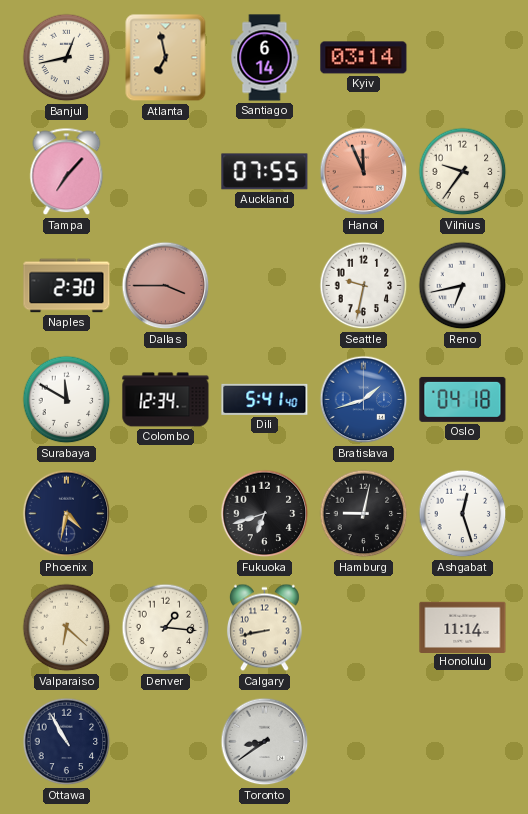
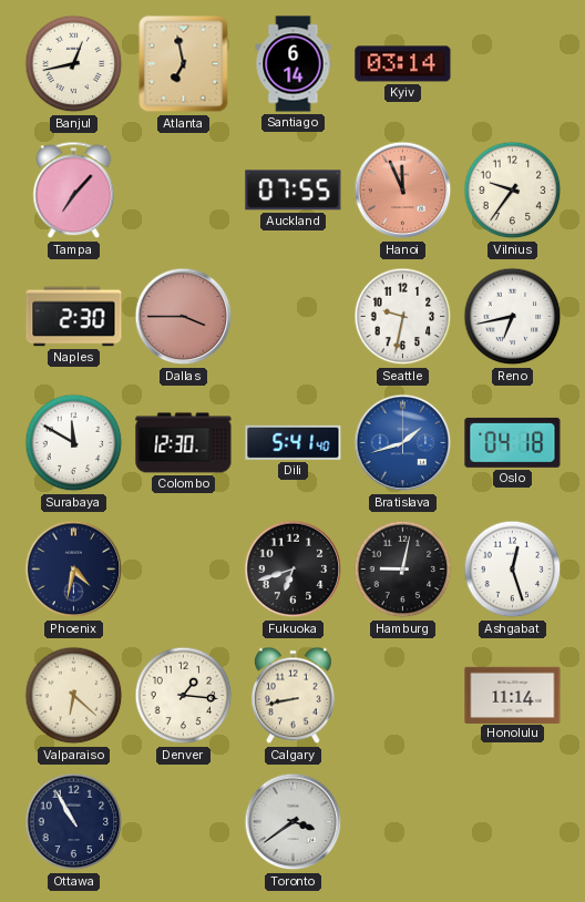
Colombo: 12:34 -> 12:30 (184, 443)
Toronto: 8:39 -> 3:39 (294, 822)
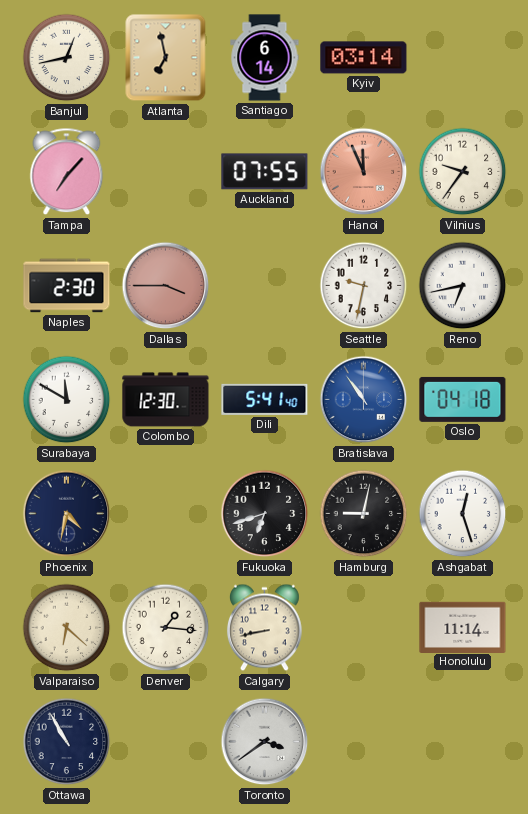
Bratislava: 1:42 -> 10:54 (364, 400)
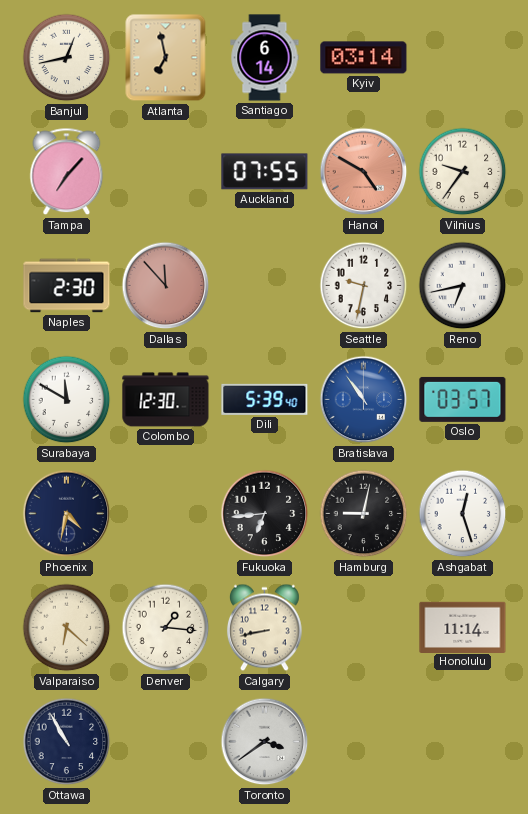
Hanoi: 11:56 -> 4:50 (364, 172)
Dallas: 3:45 -> 11:53 (166, 286)
Dili: 5:41 -> 5:39 (265, 399)
Oslo: 04:18 -> 03:57 (463, 399)
Fukuoka: 6:42 -> 6:44 (265, 514)
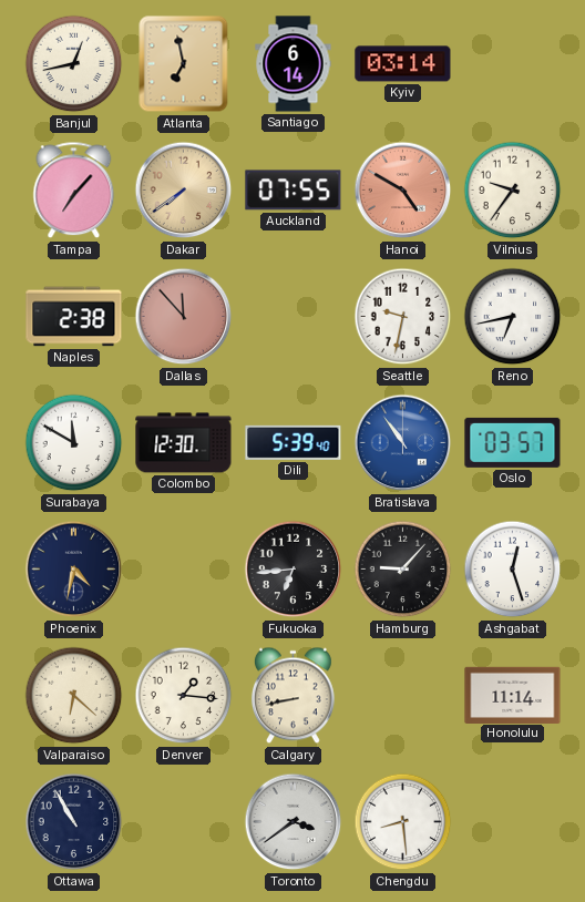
Dakar: none -> 7:39 (184, 191)
Naples: 2:30 -> 2:38 (74, 317)
Hamburg: 9:02 -> 9:07 (403, 570)
Chengdu: none -> 8:29 (403, 822)
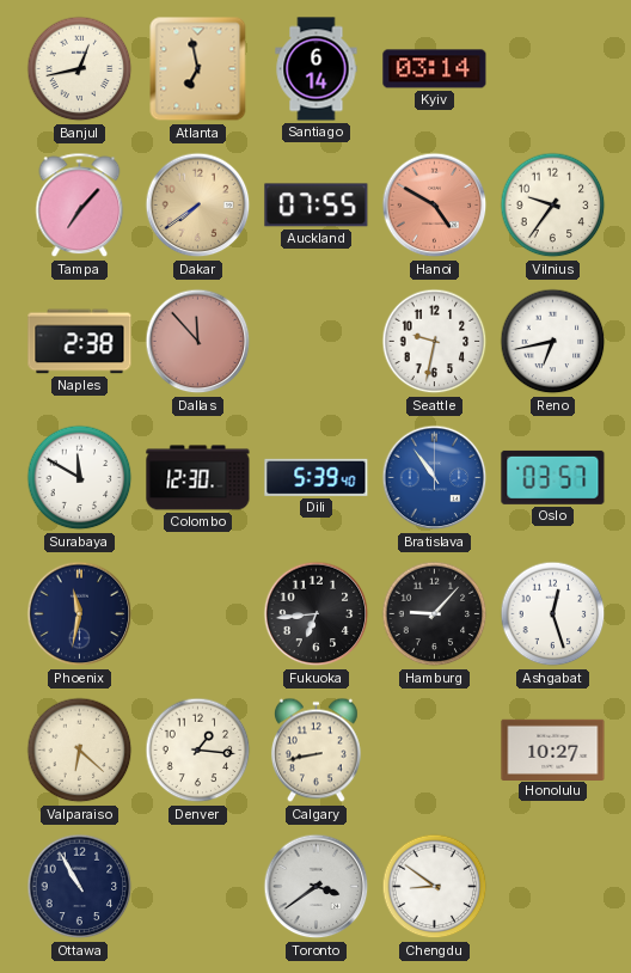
Phoenix: 4:32 -> 11:32 (80, 614)
Honolulu: 11:14 -> 10:27 (553, 749)
Chengdu: 8:29 -> 8:51 (435, 887)
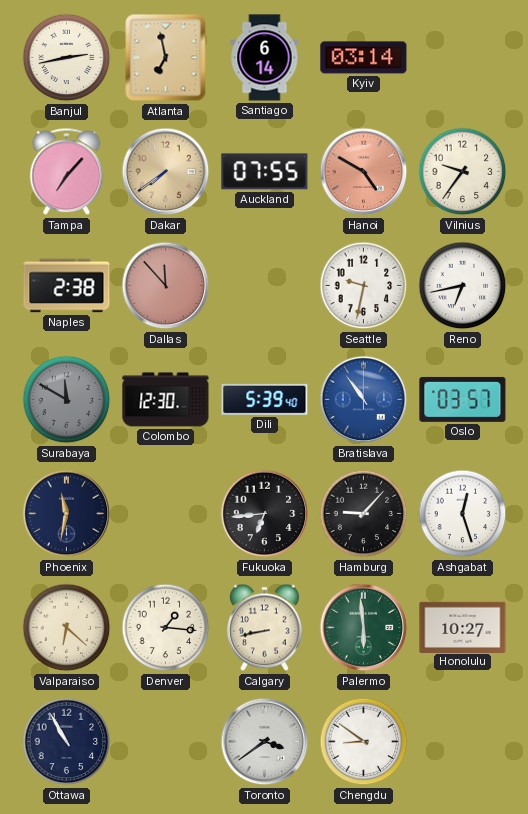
Banjul: 12:43 -> 2:43 (67, 58)
Surabaya dial: white -> grey (67, 400)
Palermo: none -> 5:59 (364, 628)
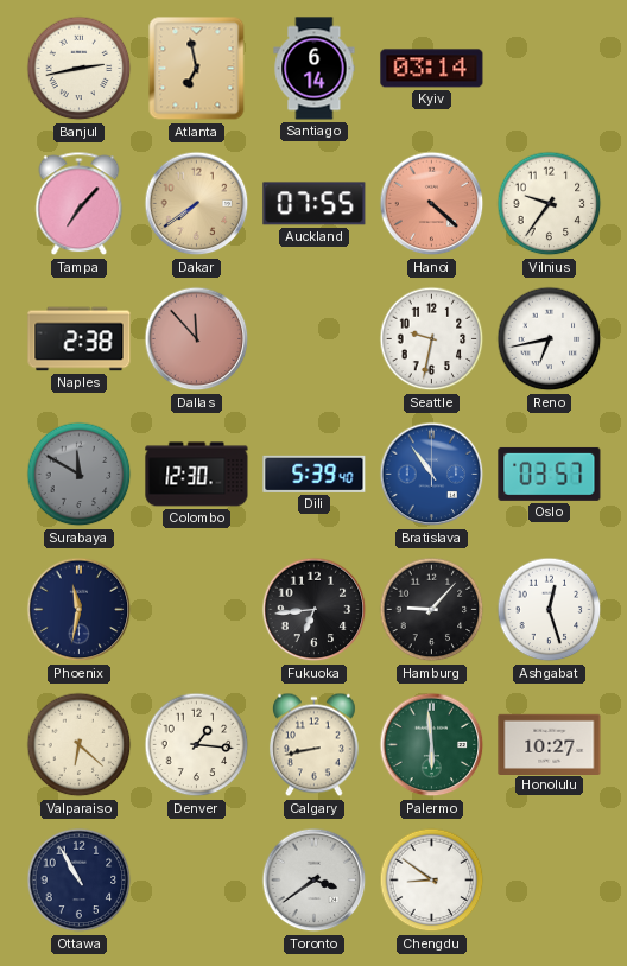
Hanoi: 4:50 -> 4:22 (432, 204)
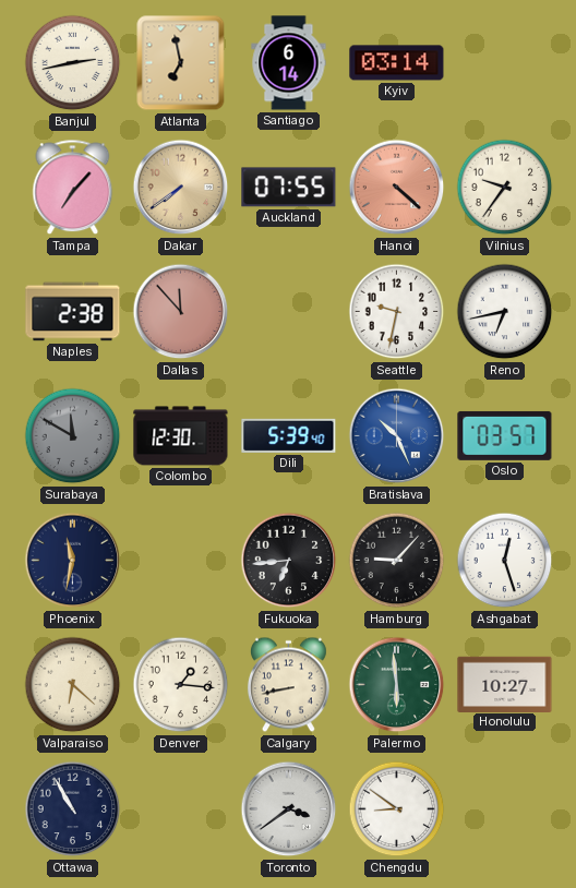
Bratislava: 10:54 -> 10:26 (397, 436)
